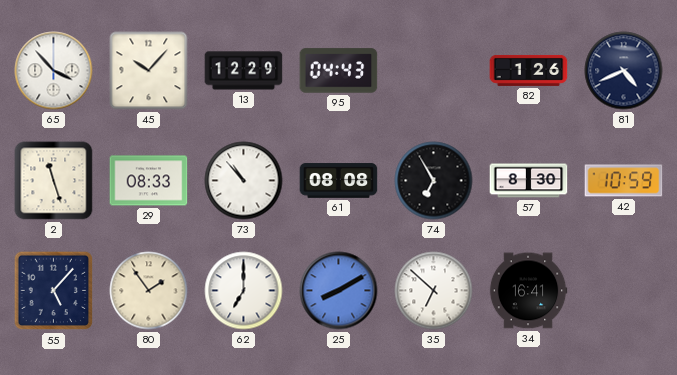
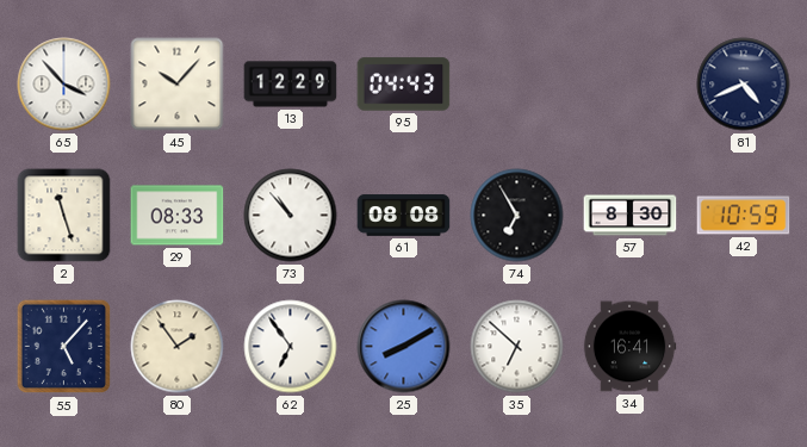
82: 1:26 -> none (529, 70)
62: 7:00 -> 6:54 (291, 347)
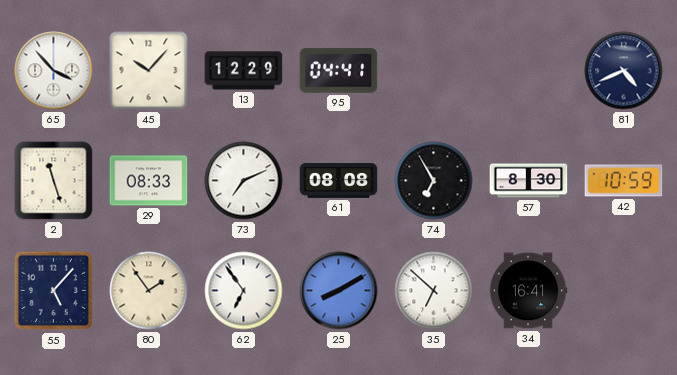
95: 04:43 -> 04:41 (339, 71)
73: 10:53 -> 7:11 (244, 181)
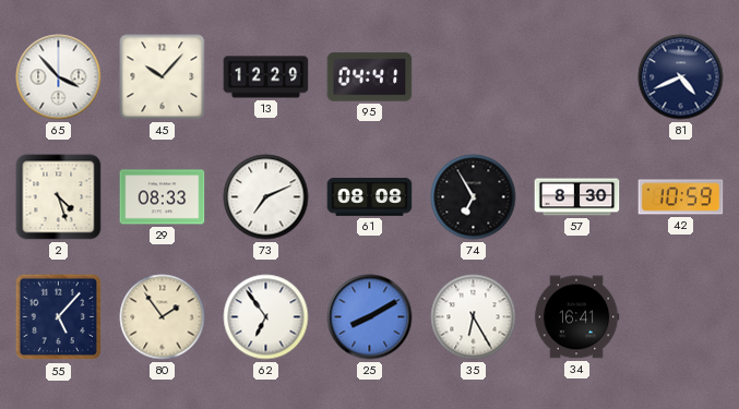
2: 11:27 -> 4:27 (59, 197)
35: 6:52 -> 6:25 (474, 317)
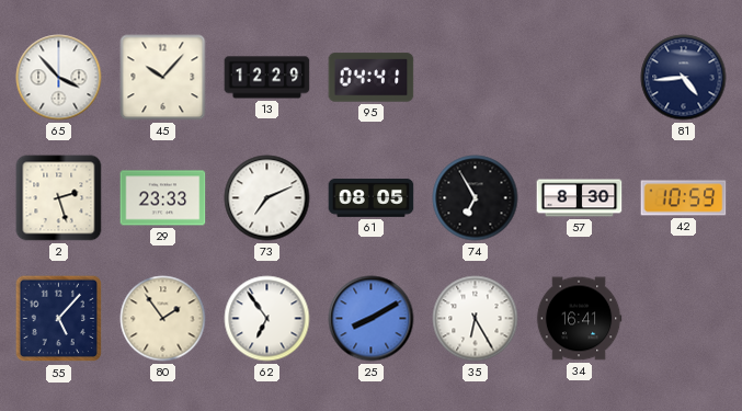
81: 4:41 -> 4:44 (684, 78)
2: 4:27 -> 2:27 (59, 198)
29: 08:33 -> 23:33 (163, 198)
61: 08:08 -> 08:05 (372, 198)
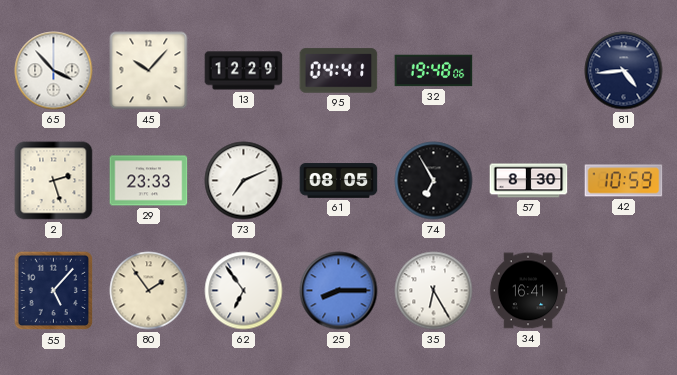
32: none -> 19:48 (434, 71)
25: 8:10 -> 8:15 (339, 291)
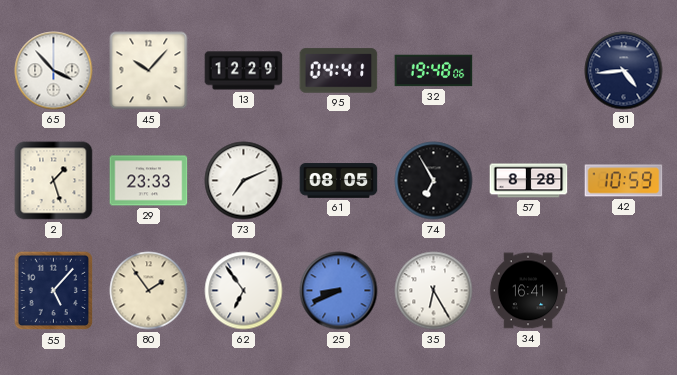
2: 2:27 -> 1:27 (54, 181)
57: 8:30 -> 8:28 (529, 181)
25: 8:15 -> 8:41 (339, 291)
